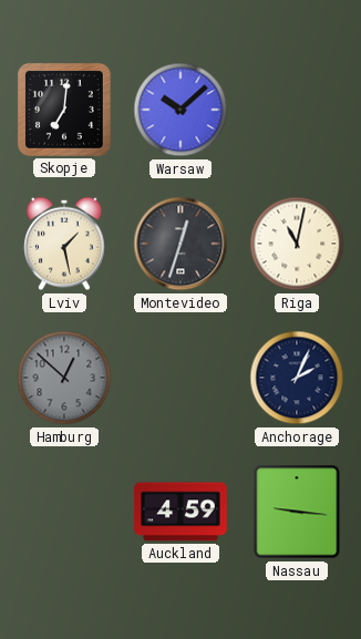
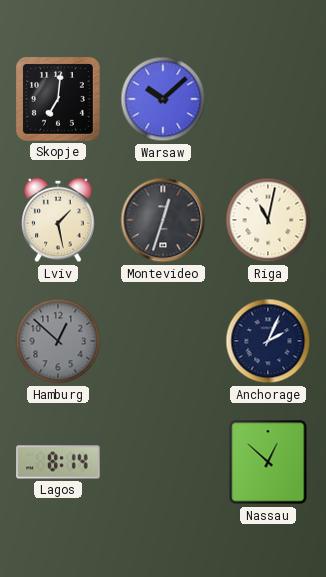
Lagos: none -> 8:14 (58, 462)
Auckland: 4:59 -> none (180, 512)
Nassau: 9:16 -> 12:52 (268, 462)
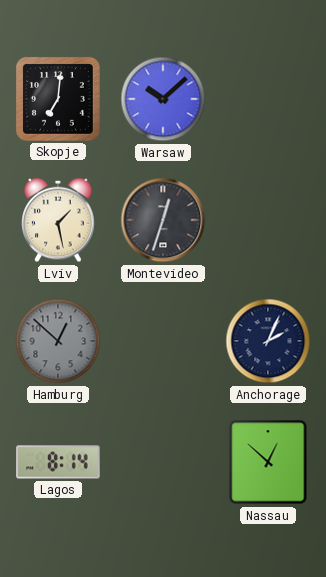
Riga: 11:02 -> none (268, 220)
